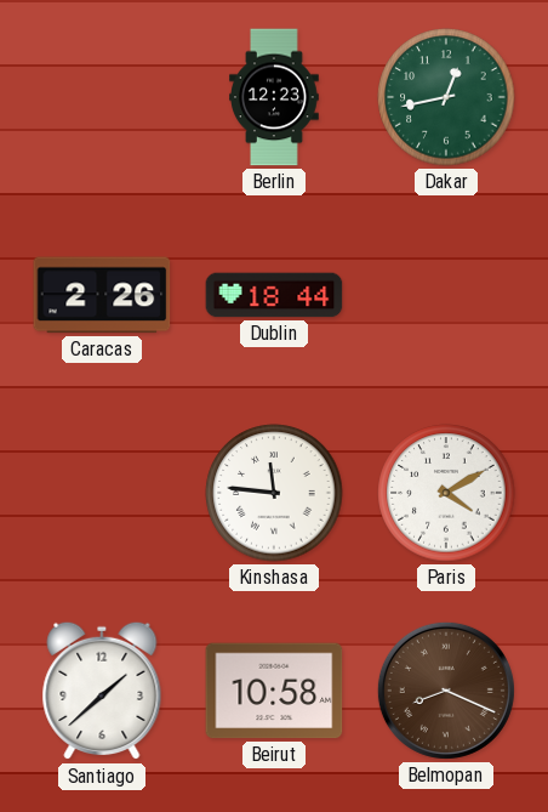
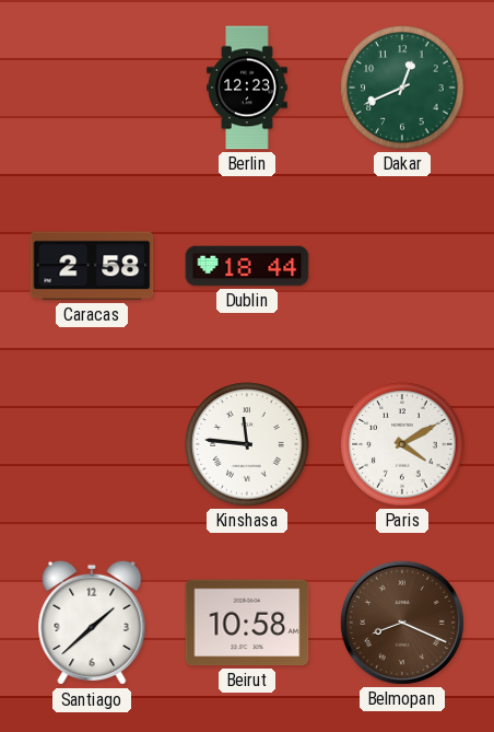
Dakar: 12:43 -> 12:41 (402, 88)
Caracas: 2:26 -> 2:58 (92, 266)
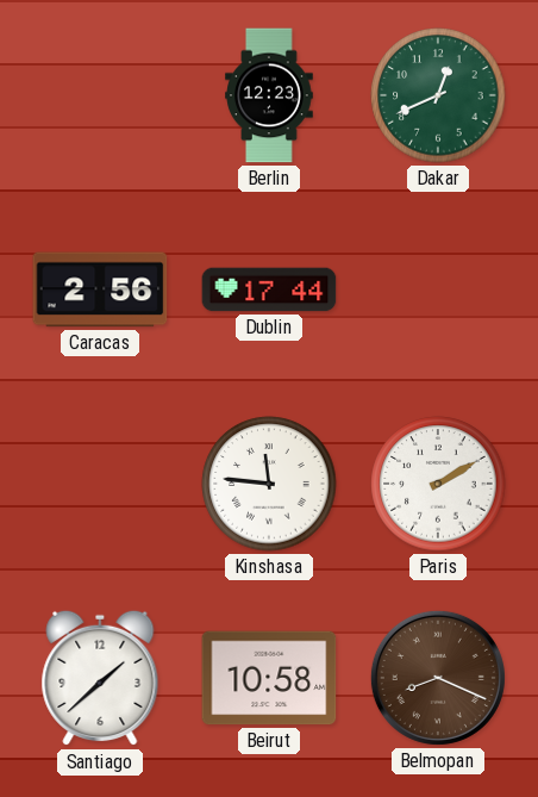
Caracas: 2:58 -> 2:56 (100, 289)
Dublin: 18:44 -> 17:44 (269, 289)
Paris: 4:10 -> 2:10 (438, 484)
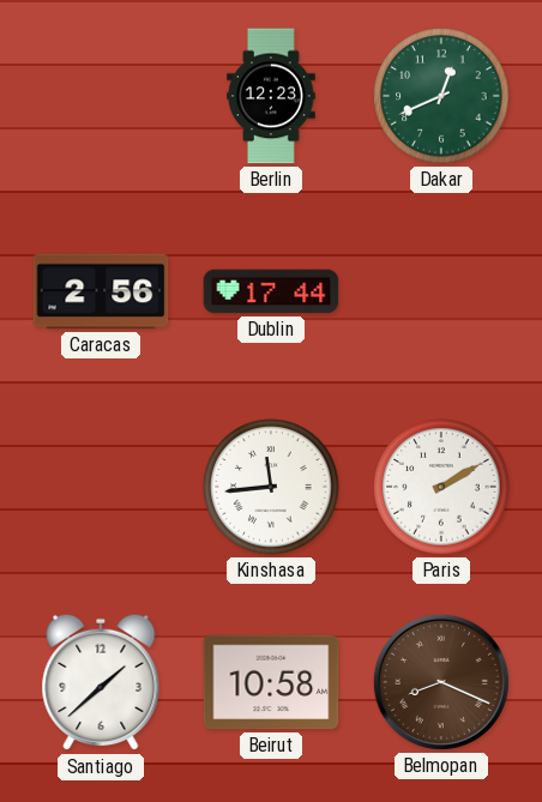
Kinshasa: 11:46 -> 11:44 (271, 487)
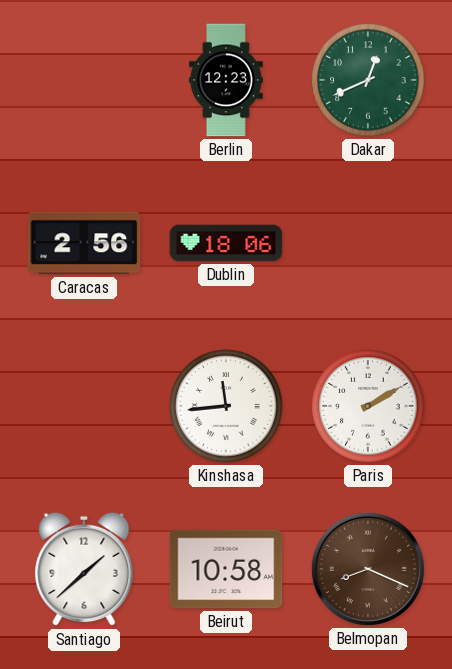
Dublin: 17:44 -> 18:06 (226, 243)
